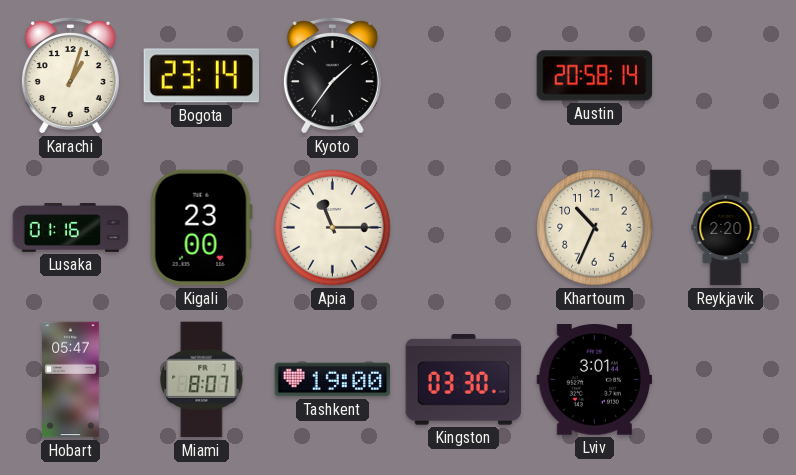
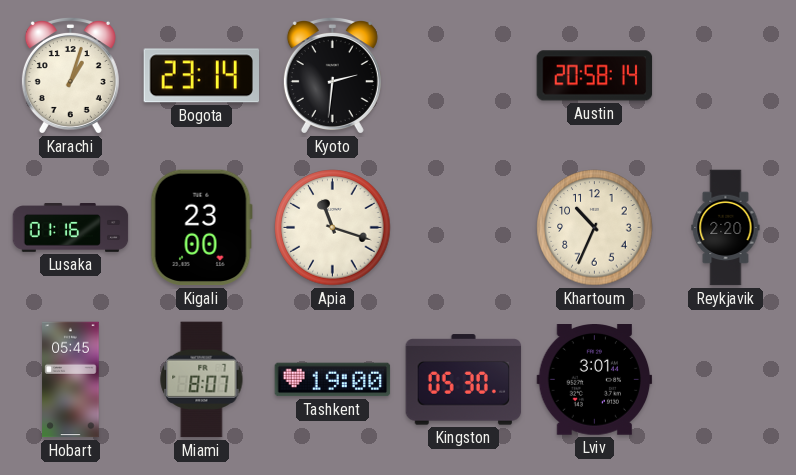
Kyoto: 1:36 -> 2:31 (332, 76)
Apia: 11:15 -> 11:18 (333, 228)
Hobart: 05:47 -> 05:45 (71, 380)
Kingston: 03:30 -> 05:30 (464, 380)
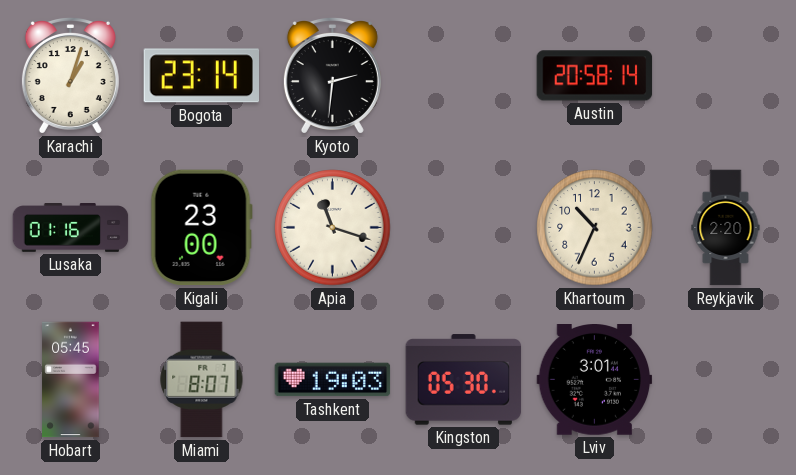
Tashkent: 19:00 -> 19:03 (333, 380)
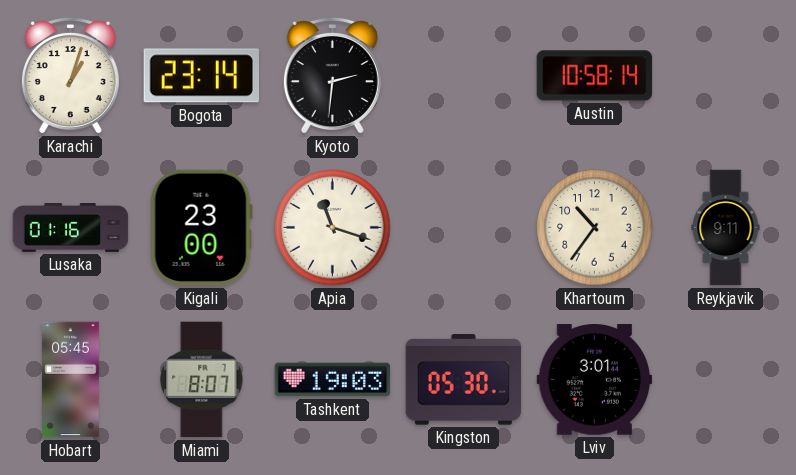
Austin: 20:58 -> 10:58 (595, 76)
Khartoum: 10:34 -> 10:36 (595, 228)
Reykjavik: 2:20 -> 9:11 (726, 228)
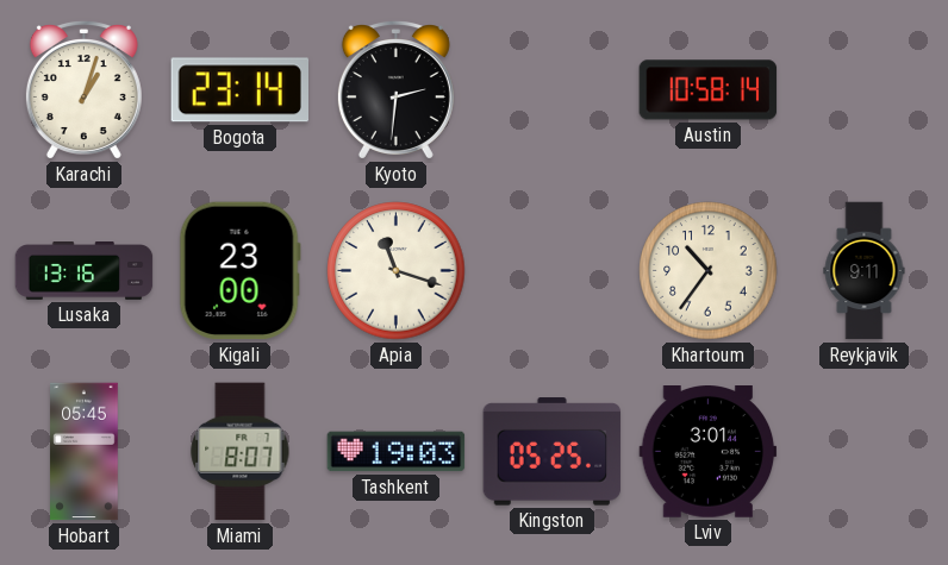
Lusaka: 01:16 -> 13:16 (85, 271)
Kingston: 05:30 -> 05:25 (553, 452)
